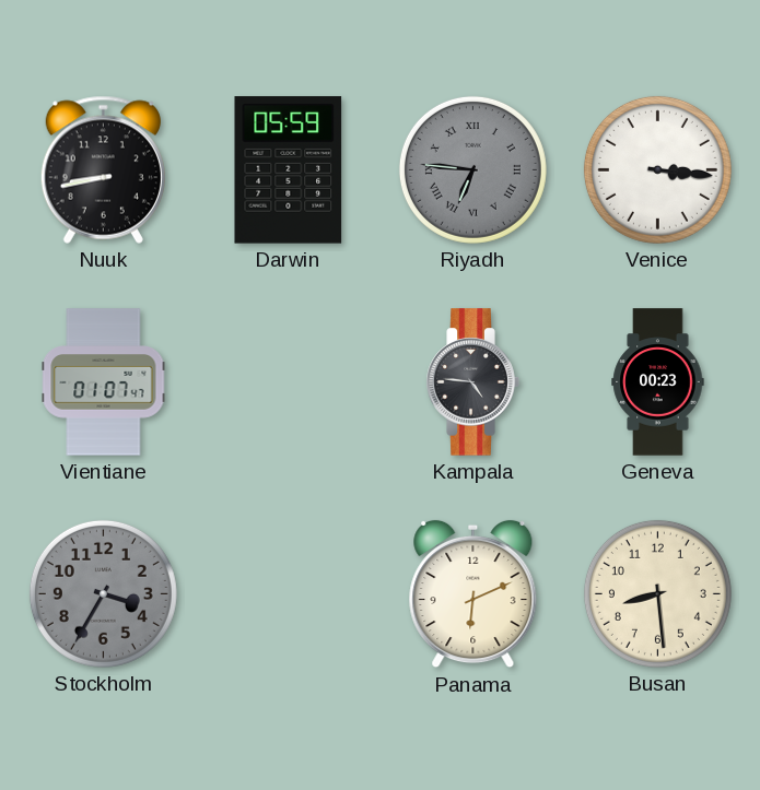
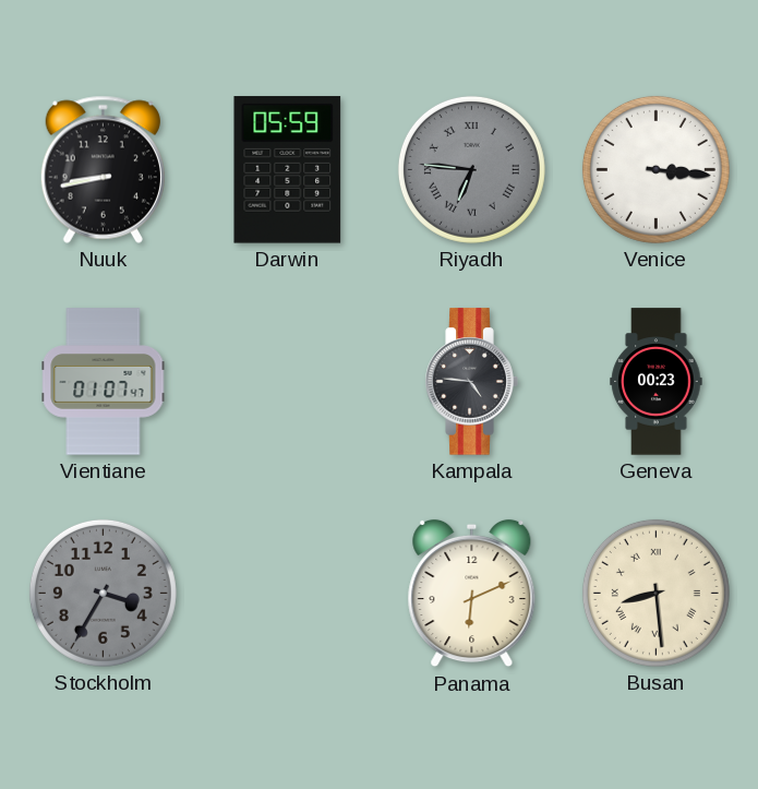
Busan numerals: Arabic -> Roman (655, 593)
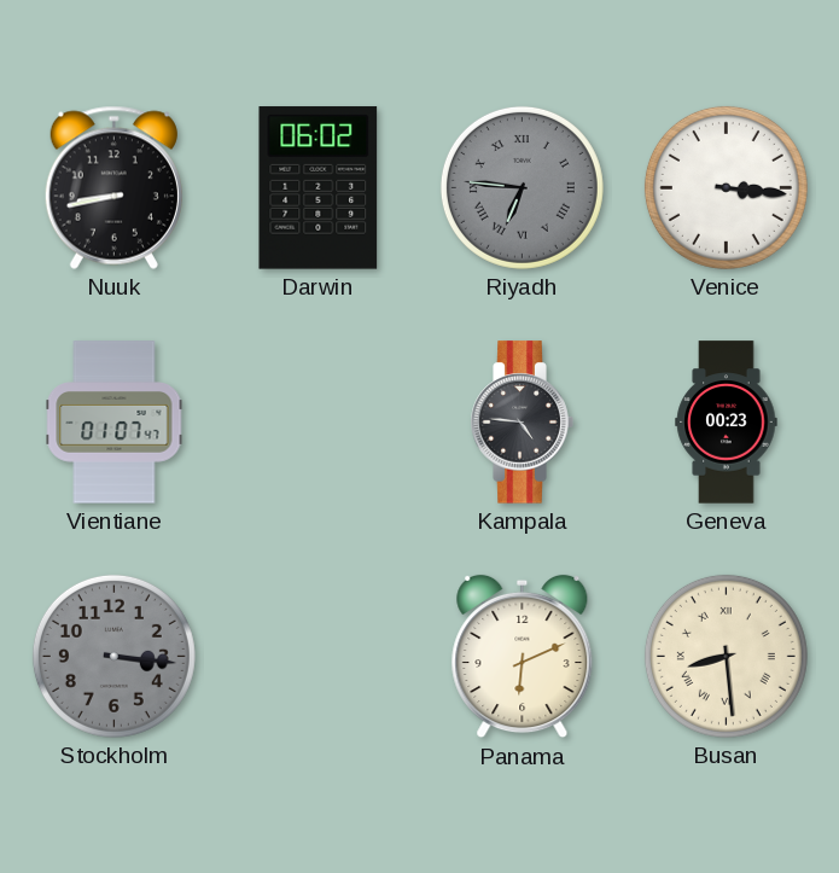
Darwin: 05:59 -> 06:02 (319, 188)
Stockholm: 3:35 -> 3:16 (113, 656)
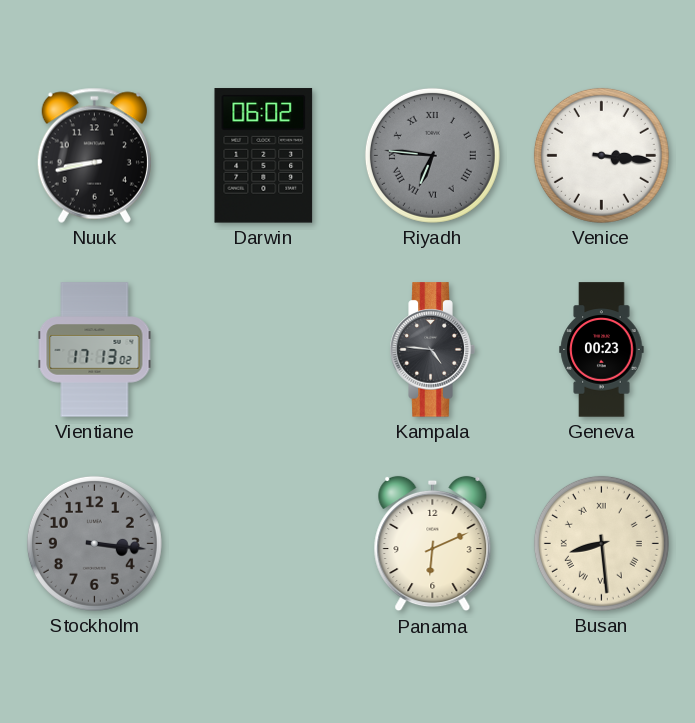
Vientiane: 01:07 -> 17:13 (95, 350)
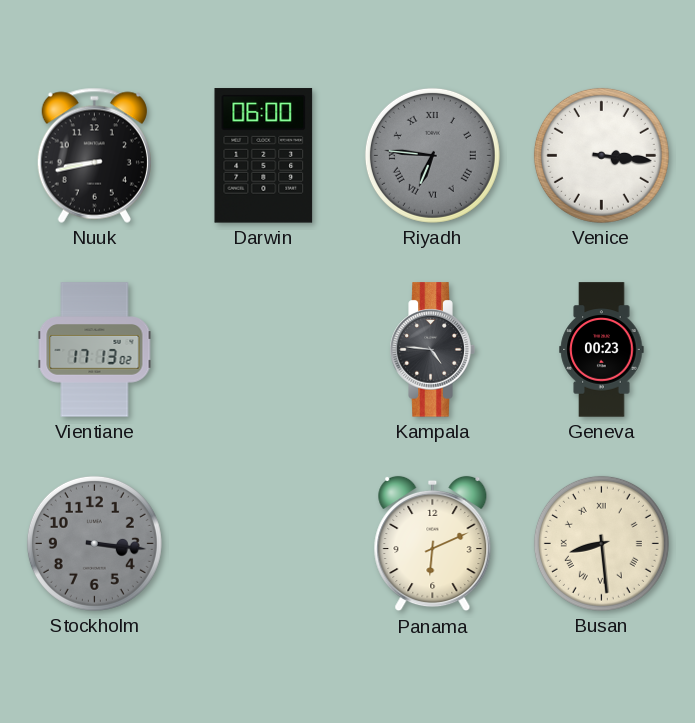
Darwin: 06:02 -> 06:00 (264, 156)
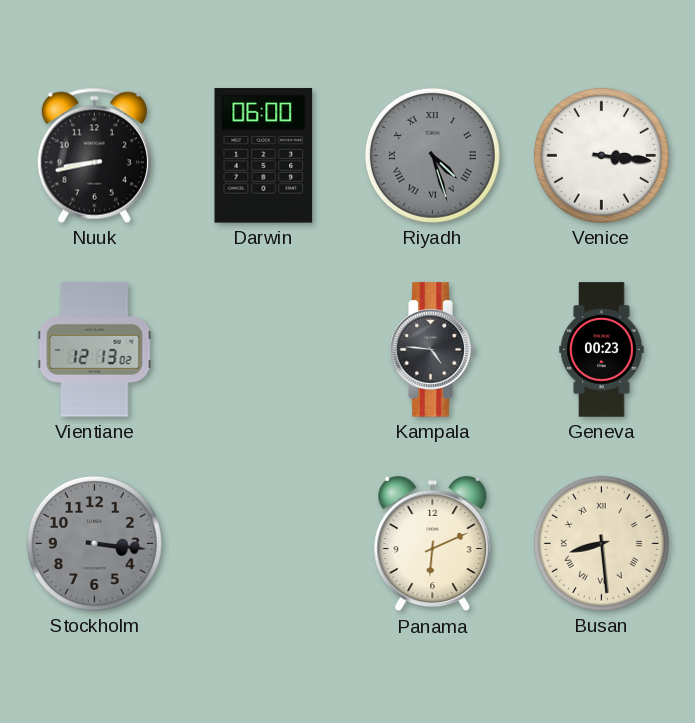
Riyadh: 6:46 -> 4:27 (432, 155)
Vientiane: 17:13 -> 12:13 (95, 350)
